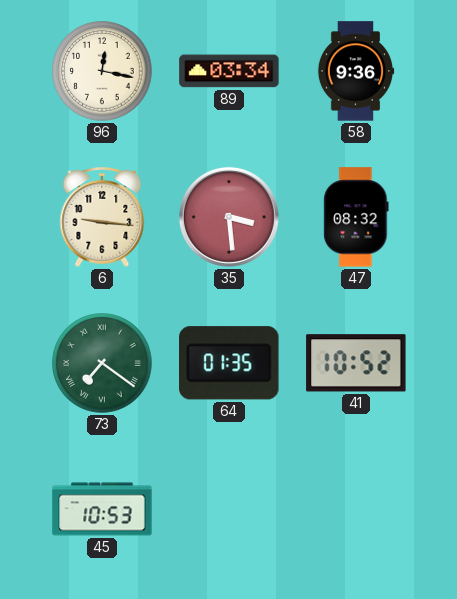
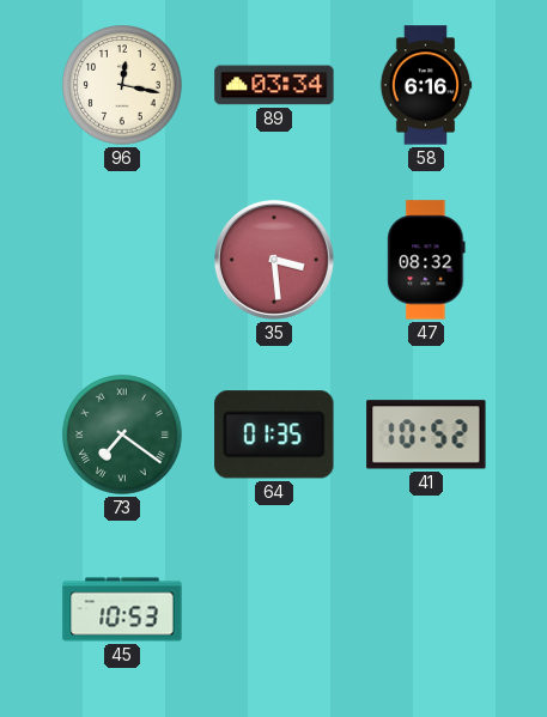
58: 9:36 -> 6:16 (426, 85)
6: 9:16 -> none (102, 218)
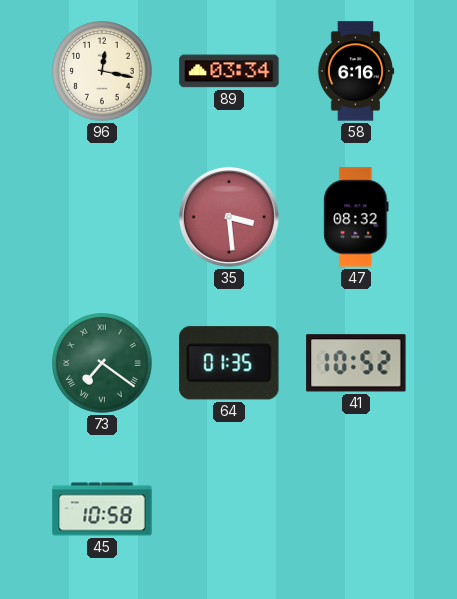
45: 10:53 -> 10:58 (102, 509)
